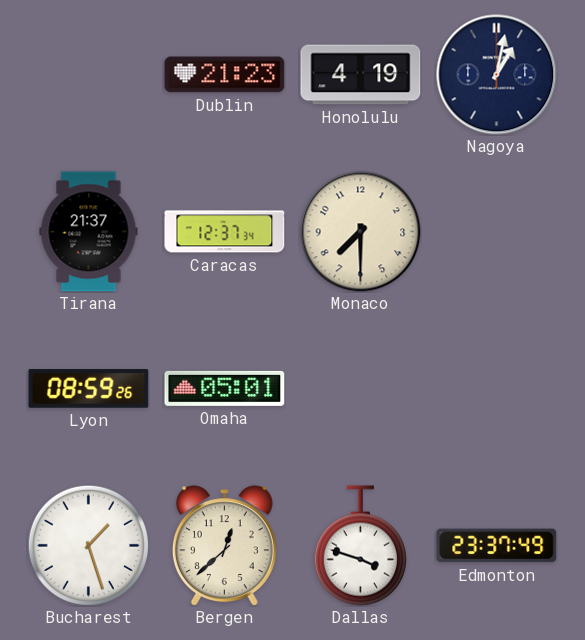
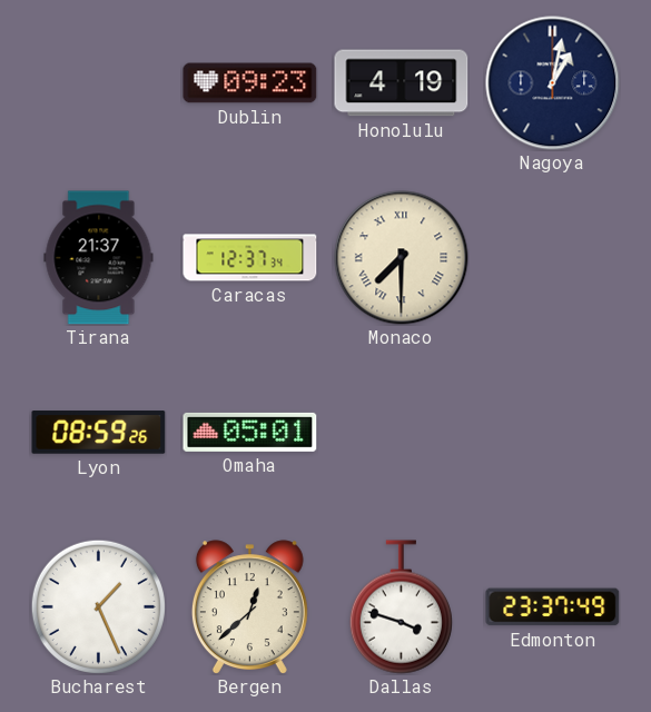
Dublin: 21:23 -> 09:23 (250, 83)
Monaco numerals: Arabic -> Roman (402, 258)
Bucharest: 1:27 -> 1:26 (98, 606)
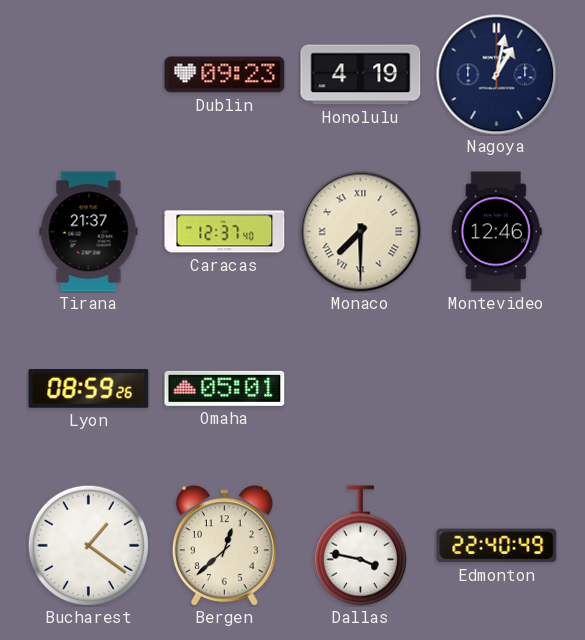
Caracas: 12:37:34 -> 12:37:40 (225, 232)
Montevideo: none -> 12:46 (496, 232)
Bucharest: 1:26 -> 1:21 (88, 545)
Dallas: 3:48 -> 3:47 (360, 546)
Edmonton: 23:37 -> 22:40 (497, 546)
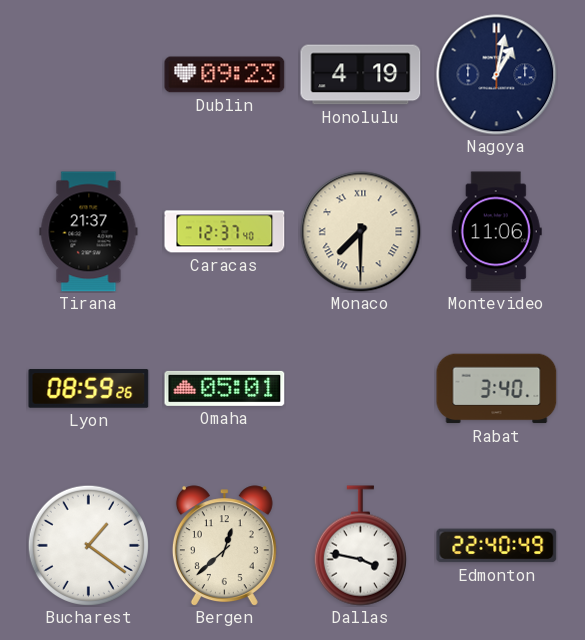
Montevideo: 12:46 -> 11:06 (496, 232)
Rabat: none -> 3:40 (497, 389)
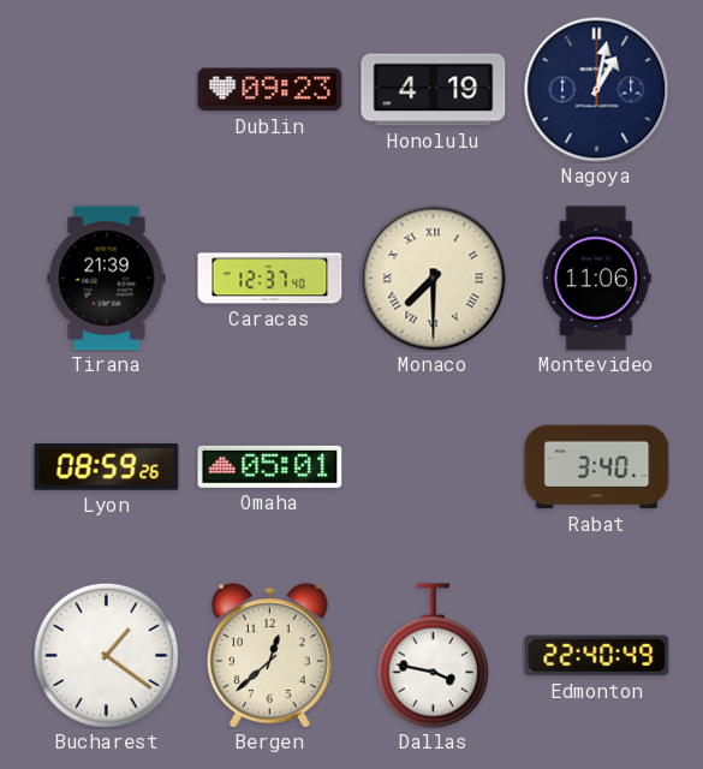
Tirana: 21:37 -> 21:39 (107, 279)
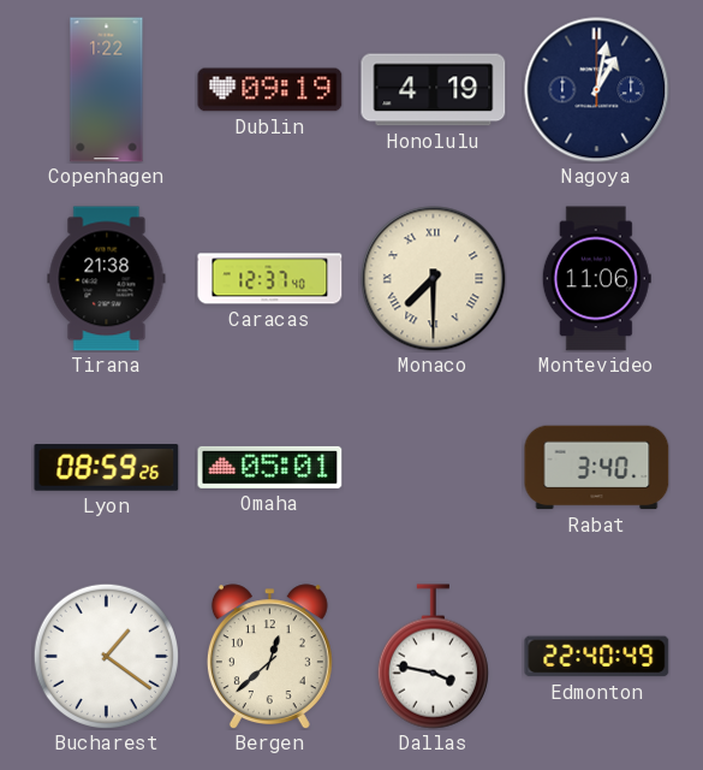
Copenhagen: none -> 1:22 (107, 90)
Dublin: 09:23 -> 09:19 (270, 90)
Tirana: 21:39 -> 21:38 (107, 279)
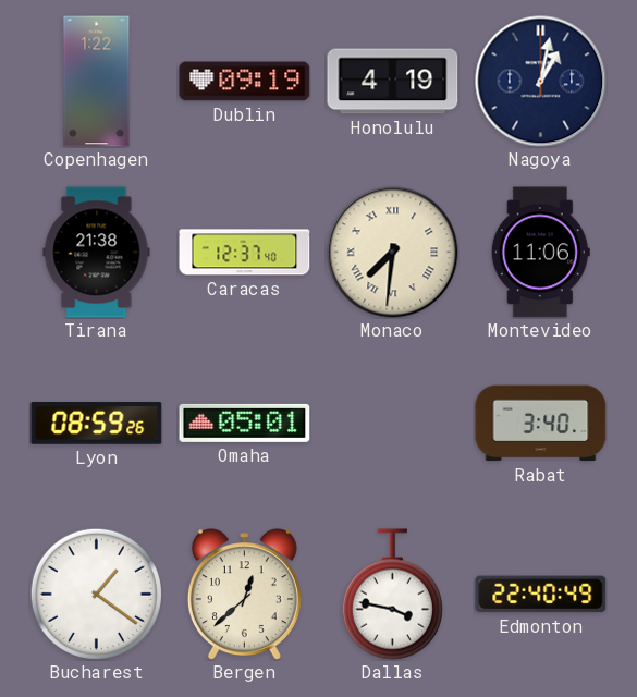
Monaco: 7:30 -> 7:31 (393, 253)
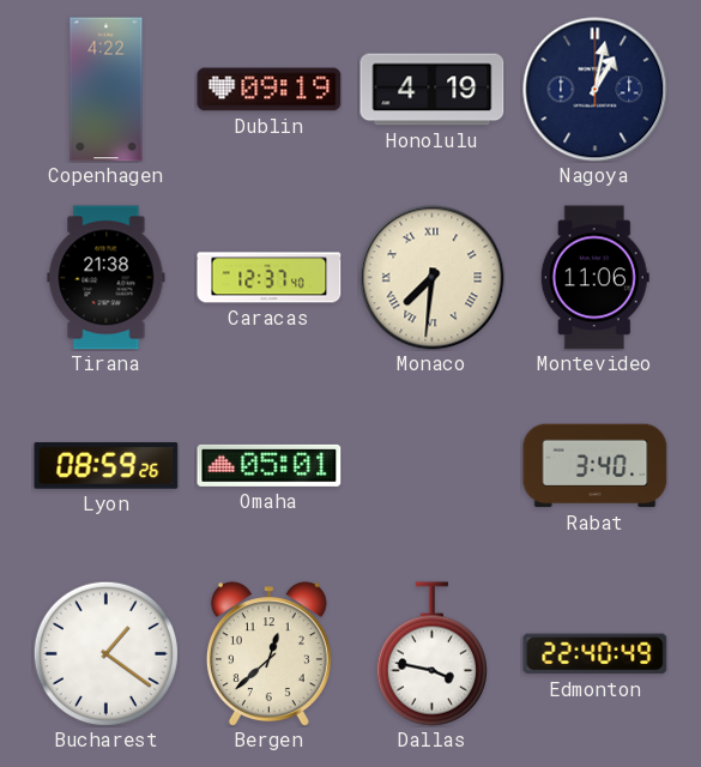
Copenhagen: 1:22 -> 4:22 (107, 90)
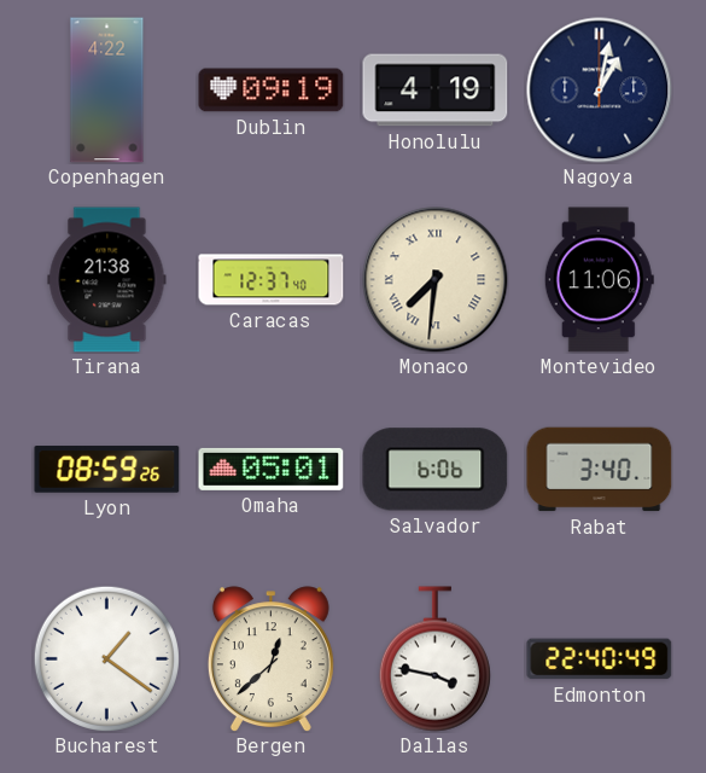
Salvador: none -> 6:06 (436, 470)
